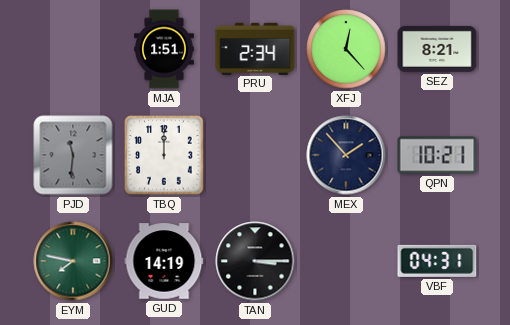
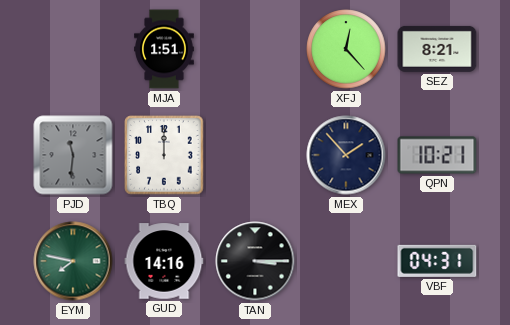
PRU: 2:34 -> none (255, 48)
GUD: 14:19 -> 14:16 (164, 261)
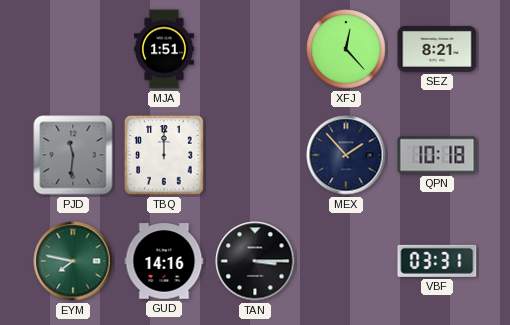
QPN: 10:21 -> 10:18 (437, 155)
VBF: 04:31 -> 03:31 (437, 261)
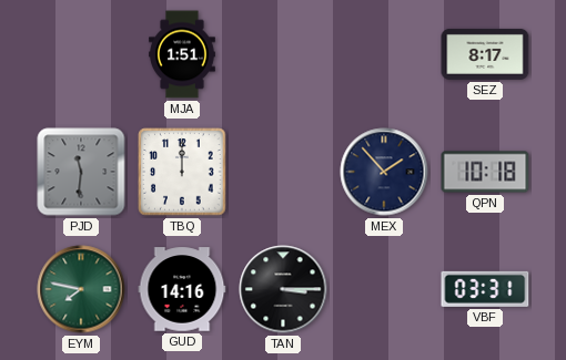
XFJ: 12:23 -> none (346, 49)
SEZ: 8:21 -> 8:17 (485, 54)
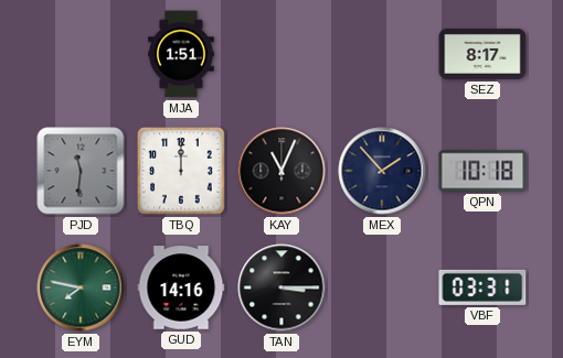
KAY: none -> 11:04 (281, 171)
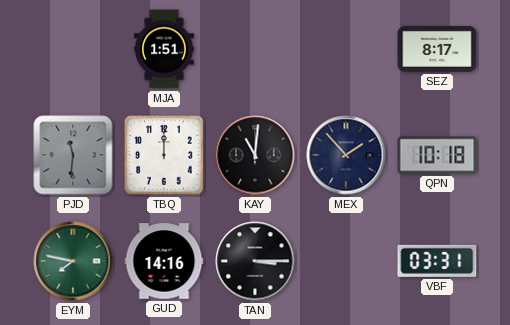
KAY: 11:04 -> 11:01 (255, 155)
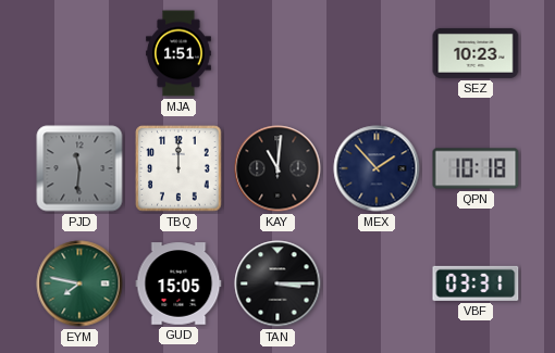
SEZ: 8:17 -> 10:23 (476, 53)
GUD: 14:16 -> 15:05 (178, 283)
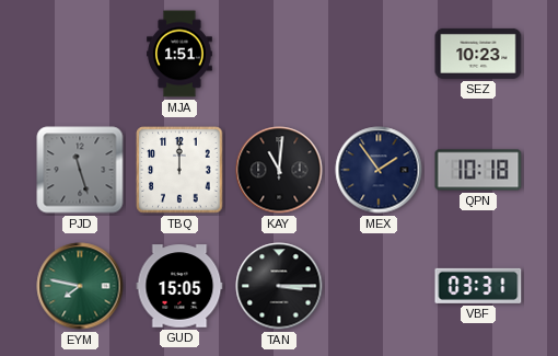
PJD: 11:31 -> 11:27 (80, 170)
MEX: 1:53 -> 1:54 (379, 170)
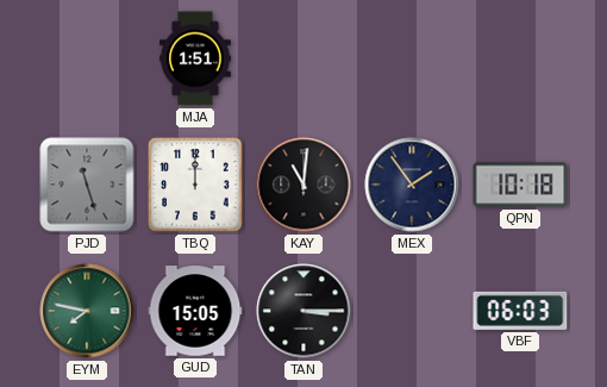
SEZ: 10:23 -> none (478, 54)
VBF: 03:31 -> 06:03 (520, 311)
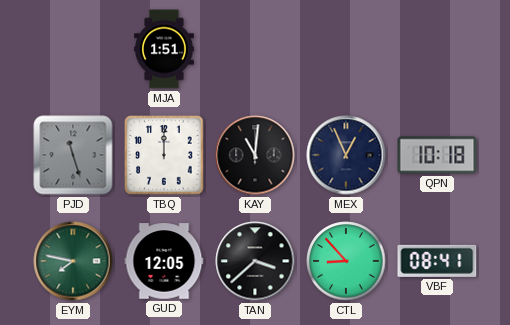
MEX: 1:54 -> 12:56 (346, 155)
GUD: 15:05 -> 12:05 (164, 261)
TAN: 3:15 -> 3:38 (255, 261)
CTL: none -> 8:53 (346, 261)
VBF: 06:03 -> 08:41 (437, 261)
